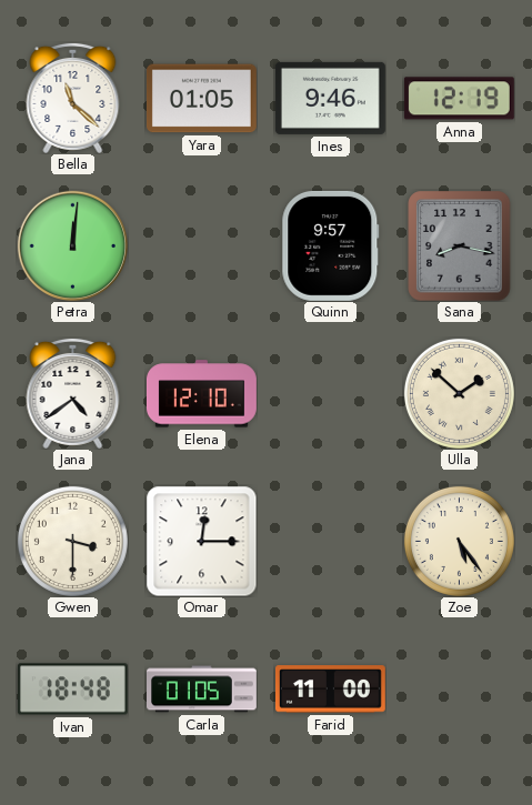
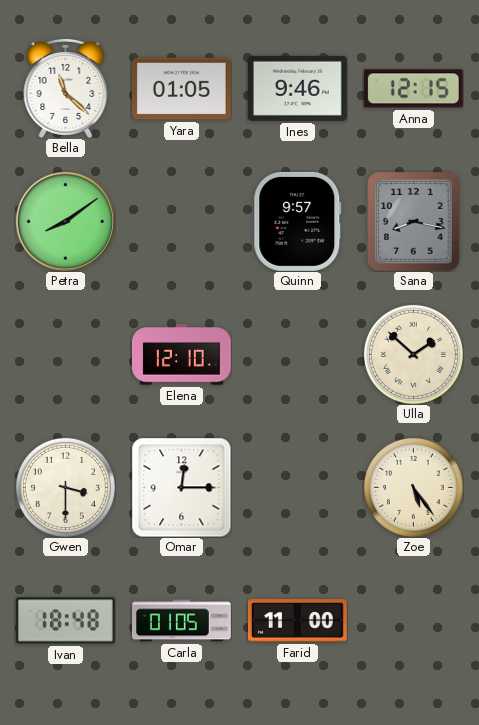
Anna: 12:19 -> 12:15 (413, 89)
Petra: 12:01 -> 8:09 (65, 221)
Jana: 4:39 -> none (73, 393)
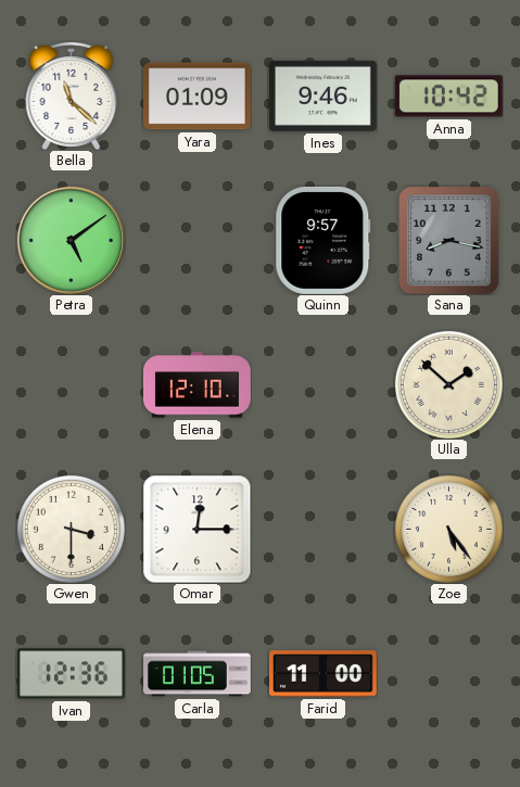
Yara: 01:05 -> 01:09 (196, 97)
Anna: 12:15 -> 10:42 (448, 97)
Petra: 8:09 -> 5:09 (71, 240)
Ivan: 18:48 -> 12:36 (71, 674)
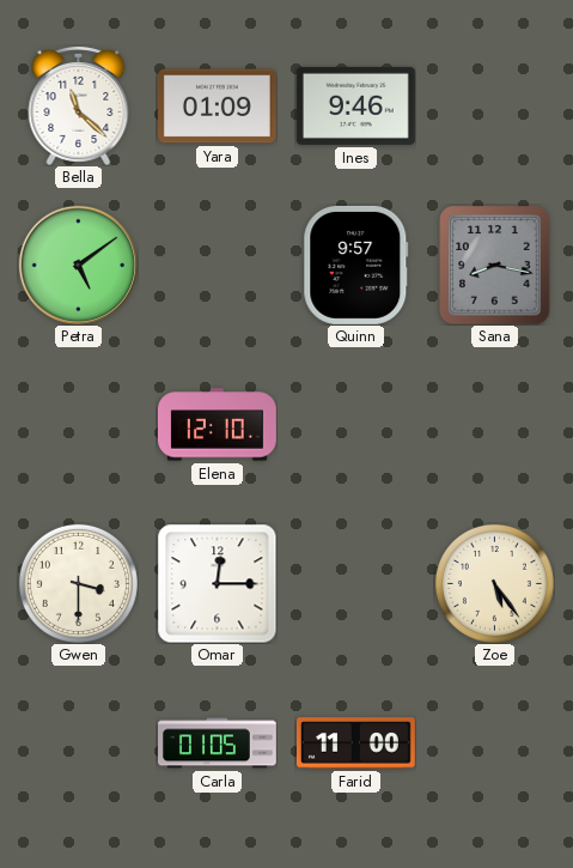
Anna: 10:42 -> none (448, 97)
Ulla: 1:52 -> none (448, 384)
Ivan: 12:36 -> none (71, 674)
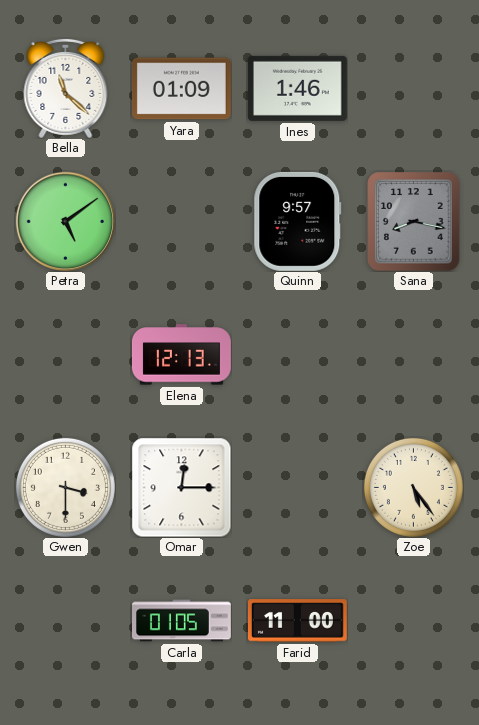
Ines: 9:46 -> 1:46 (297, 88)
Elena: 12:10 -> 12:13 (181, 355)
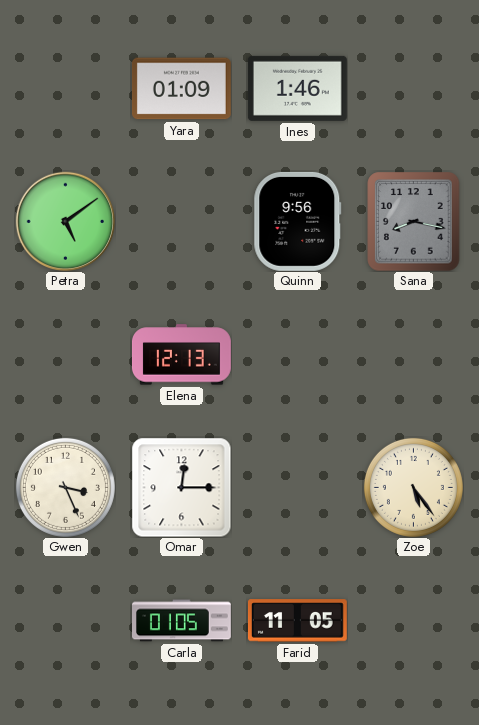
Bella: 11:22 -> none (66, 88)
Quinn: 9:57 -> 9:56 (298, 221)
Gwen: 3:30 -> 3:26 (65, 487)
Farid: 11:00 -> 11:05 (297, 621)
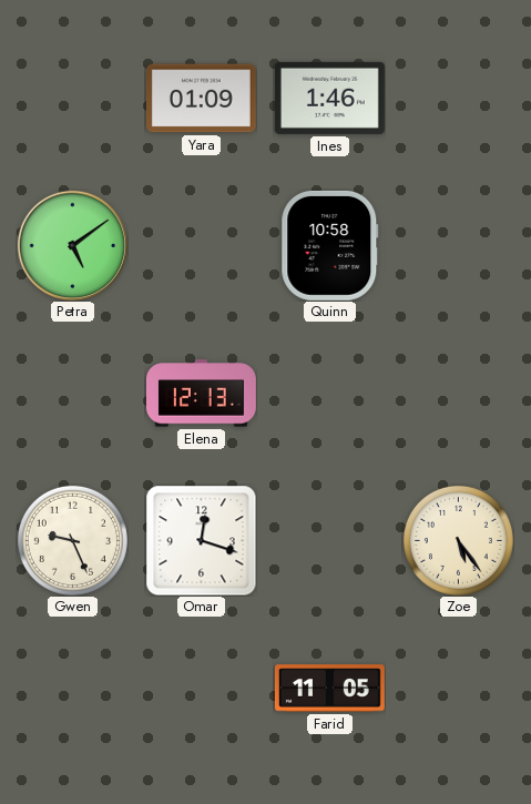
Quinn: 9:56 -> 10:58 (330, 245)
Sana: 8:17 -> none (414, 221)
Gwen: 3:26 -> 9:26 (72, 540)
Omar: 12:15 -> 12:18 (201, 540)
Carla: 01:05 -> none (182, 621)
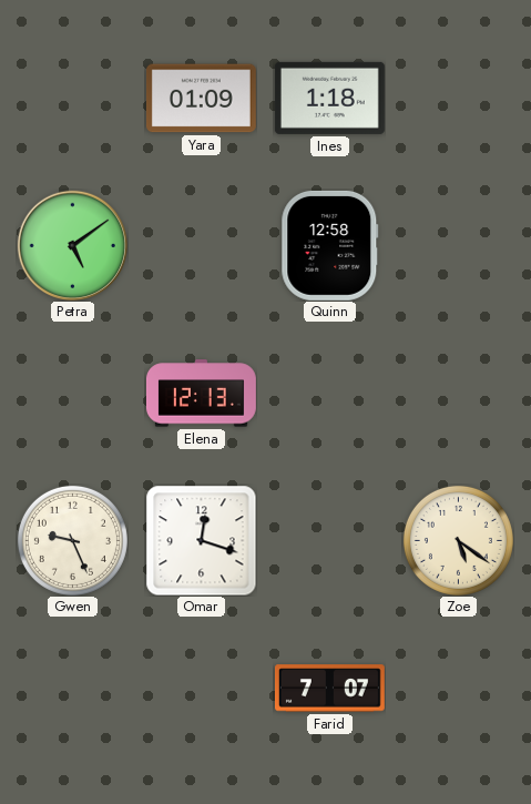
Ines: 1:46 -> 1:18 (329, 98)
Quinn: 10:58 -> 12:58 (330, 245)
Zoe: 5:24 -> 5:21 (458, 540)
Farid: 11:05 -> 7:07 (329, 689)
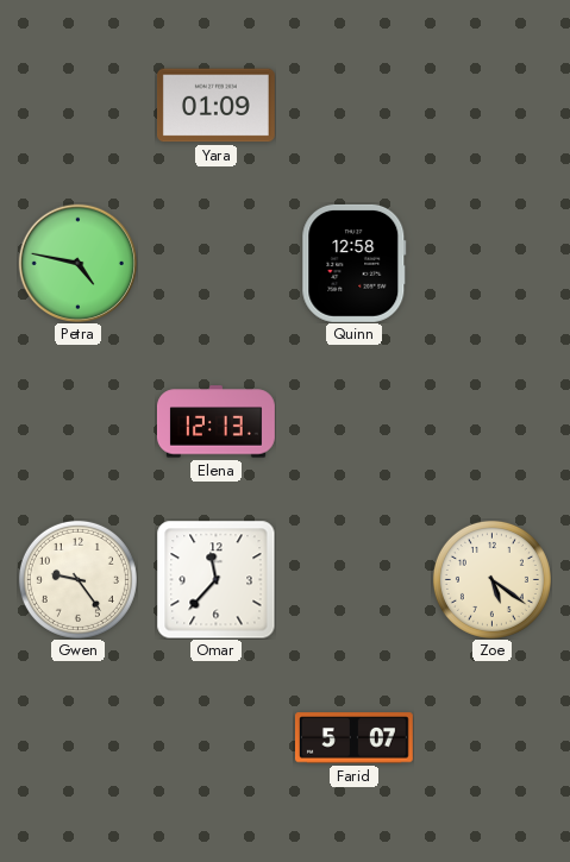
Ines: 1:18 -> none (329, 98)
Petra: 5:09 -> 4:47 (77, 263)
Gwen: 9:26 -> 9:24 (77, 579)
Omar: 12:18 -> 11:37 (215, 579)
Farid: 7:07 -> 5:07 (353, 738)
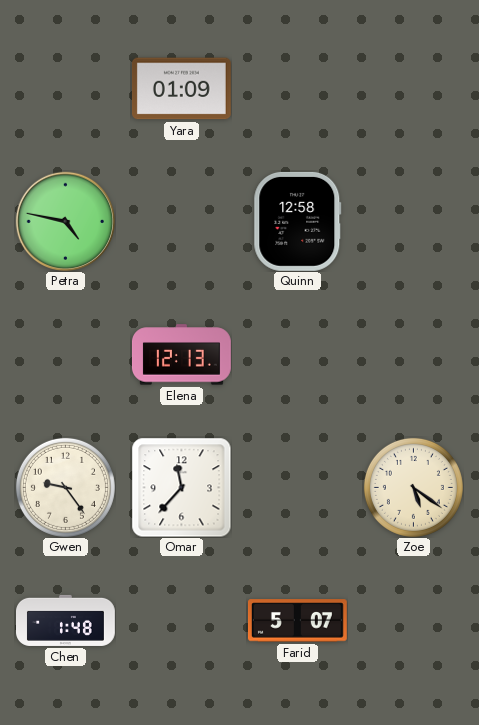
Chen: none -> 1:48 (66, 620)
